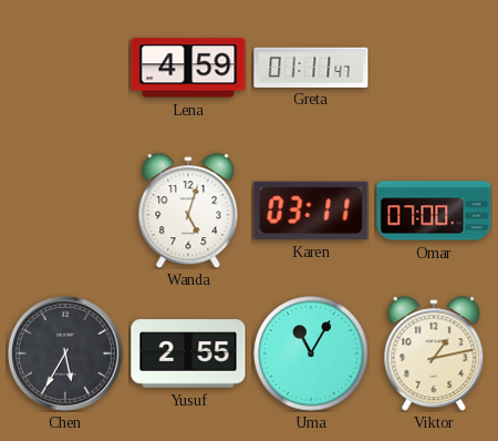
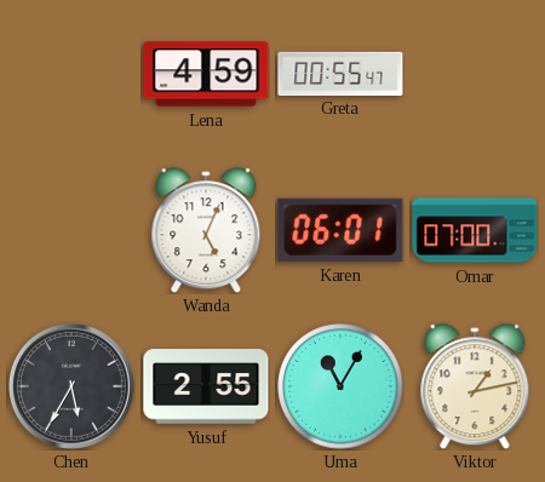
Greta: 01:11 -> 00:55 (340, 73)
Wanda: 5:03 -> 5:04 (206, 230)
Karen: 03:11 -> 06:01 (340, 230)
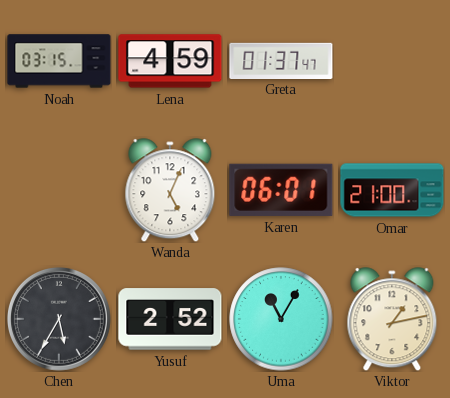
Noah: none -> 03:15 (59, 61)
Greta: 00:55 -> 01:37 (281, 60)
Omar: 07:00 -> 21:00 (392, 190)
Yusuf: 2:55 -> 2:52 (170, 319)
